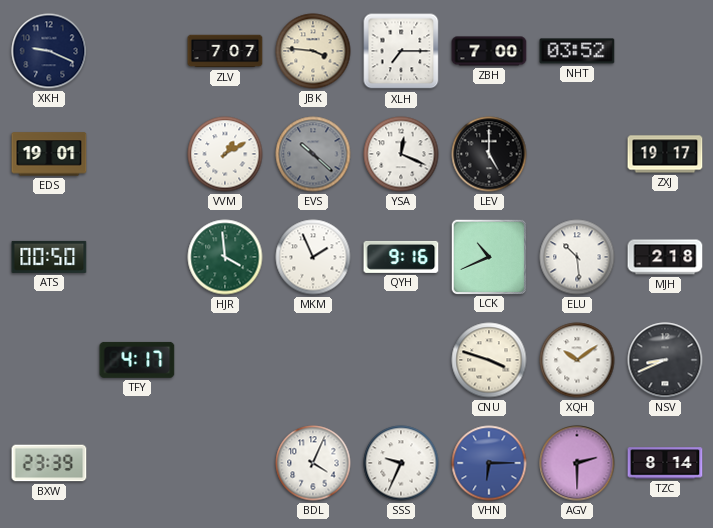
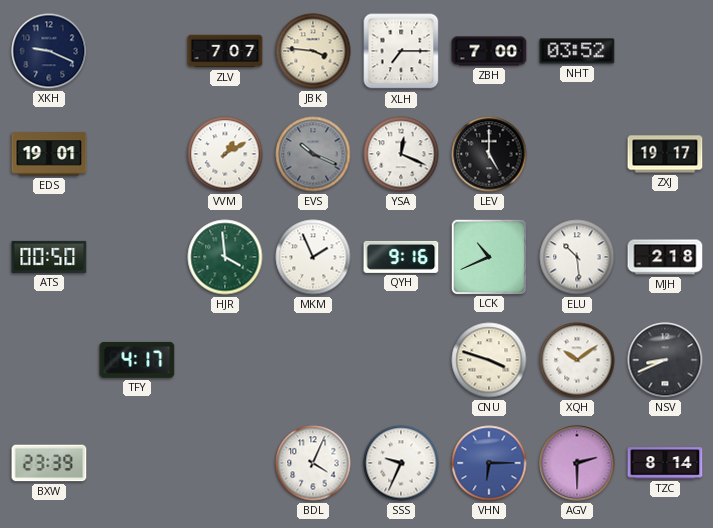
EVS: 10:22 -> 10:19 (313, 154)
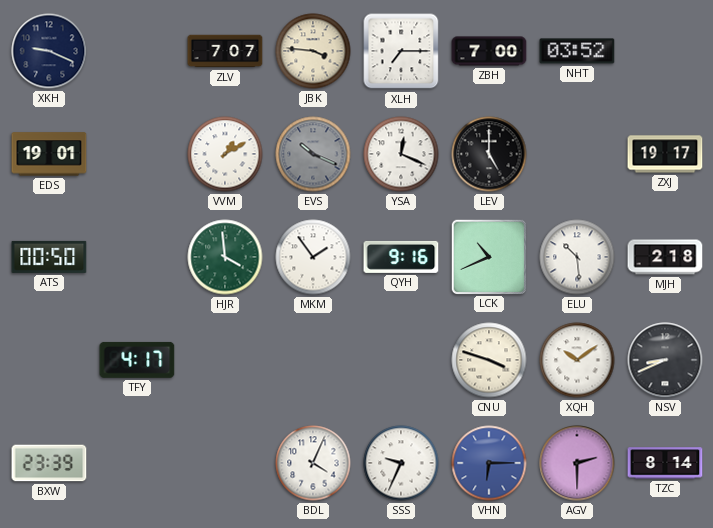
MKM: 1:56 -> 1:54 (313, 257)
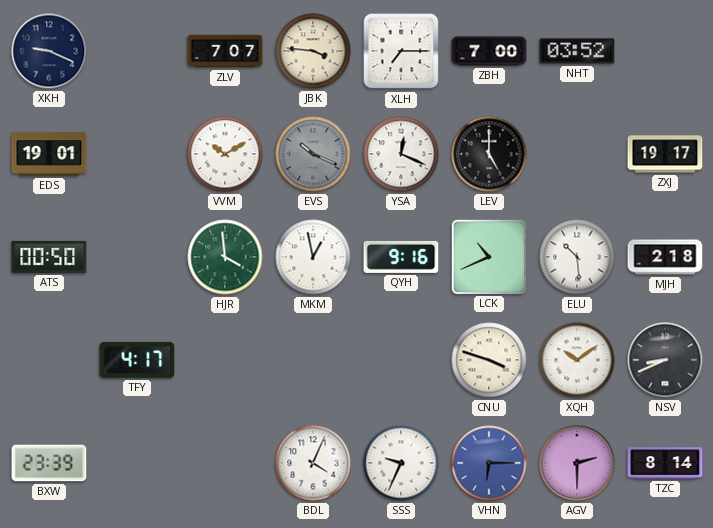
VVM: 1:10 -> 10:10 (225, 154)
MKM: 1:54 -> 12:58 (313, 257)
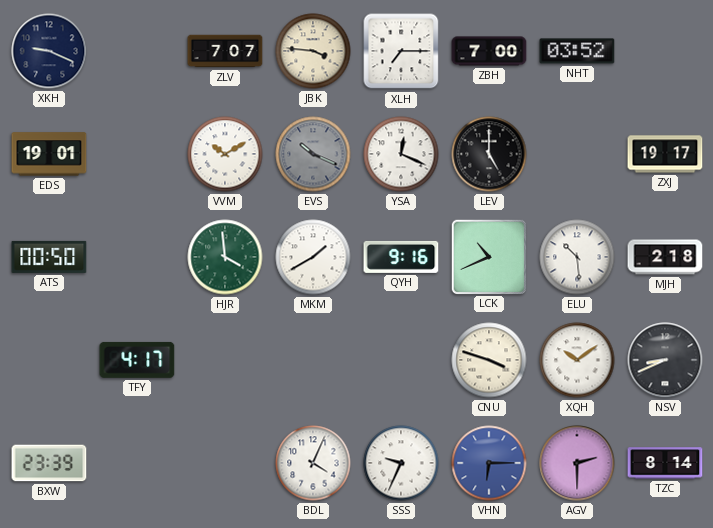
MKM: 12:58 -> 1:40 (313, 257)
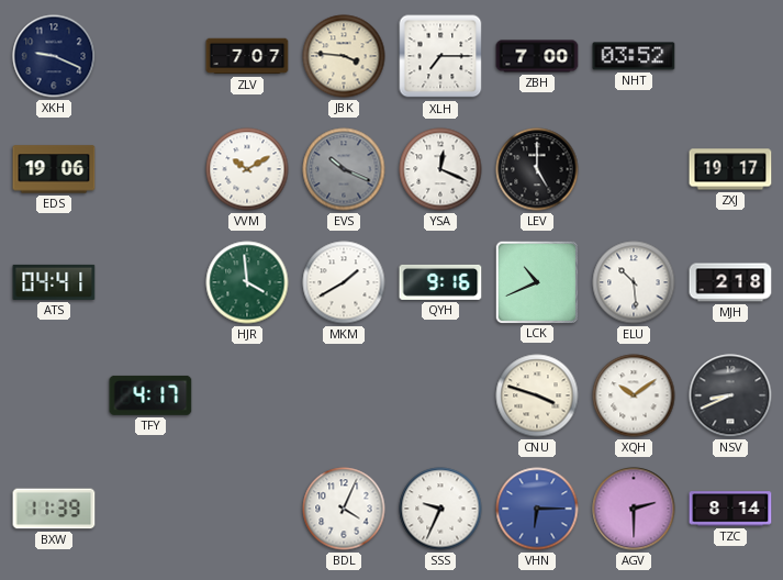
EDS: 19:01 -> 19:06 (54, 169)
ATS: 00:50 -> 04:41 (54, 282)
BXW: 23:39 -> 11:39 (54, 509)
